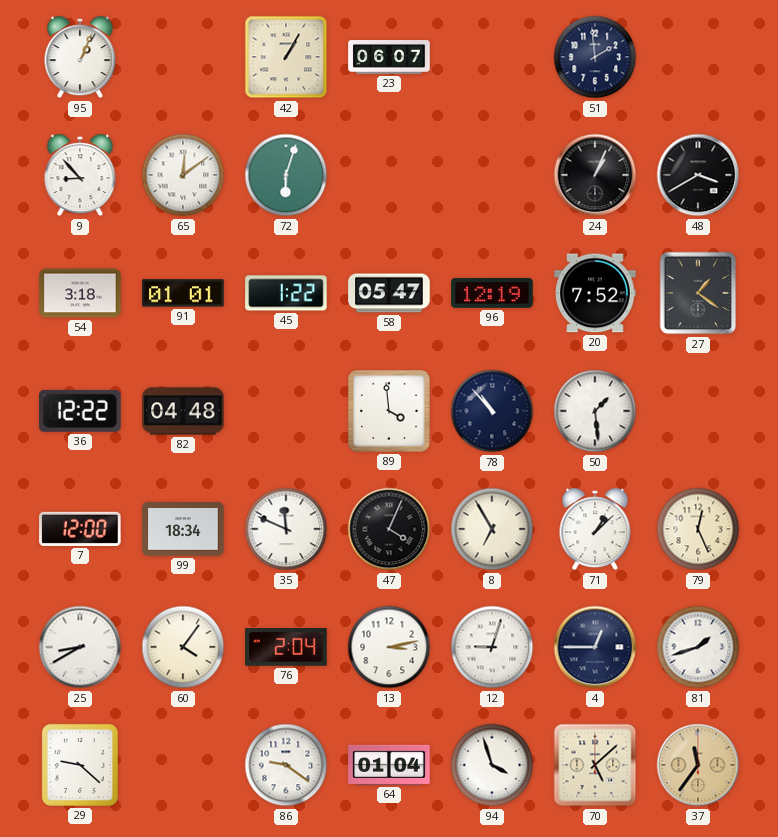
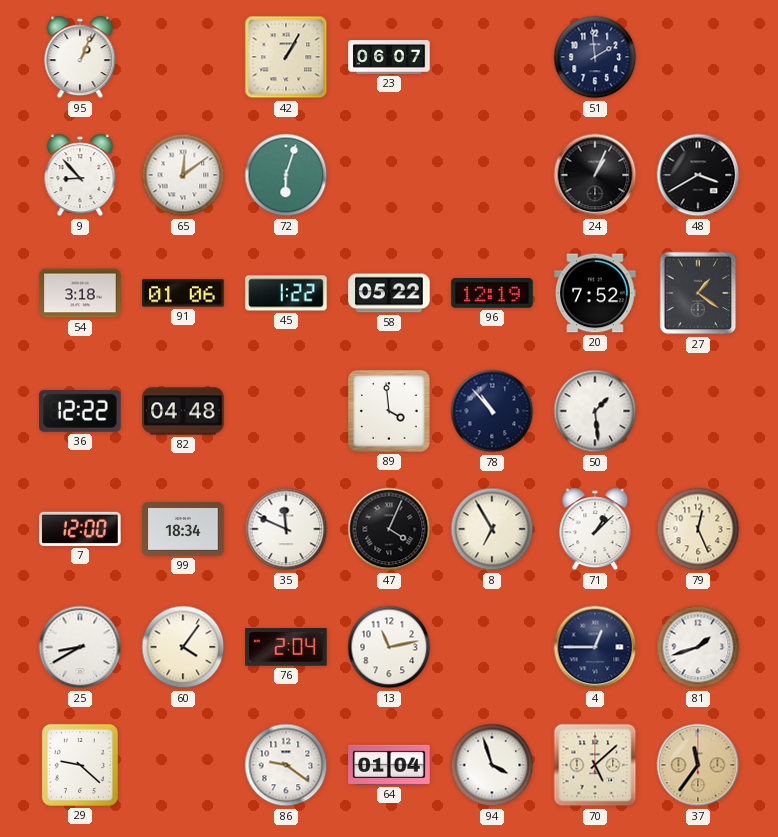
91: 01:01 -> 01:06 (183, 293)
58: 05:47 -> 05:22 (389, 293)
13: 3:13 -> 11:13 (389, 647)
12: 9:03 -> none (492, 647)
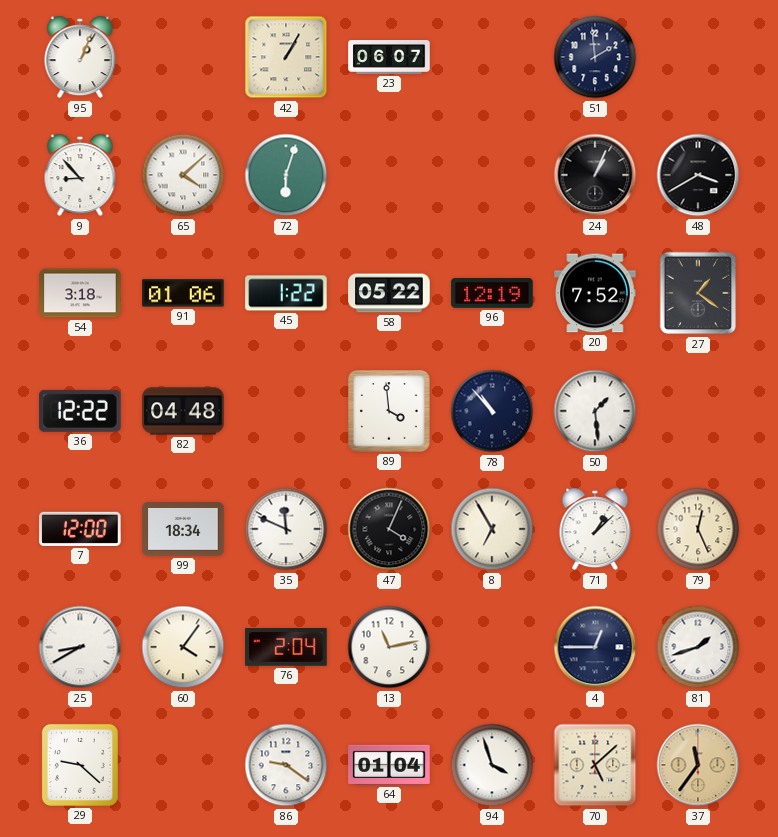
65: 12:09 -> 4:08 (183, 175)
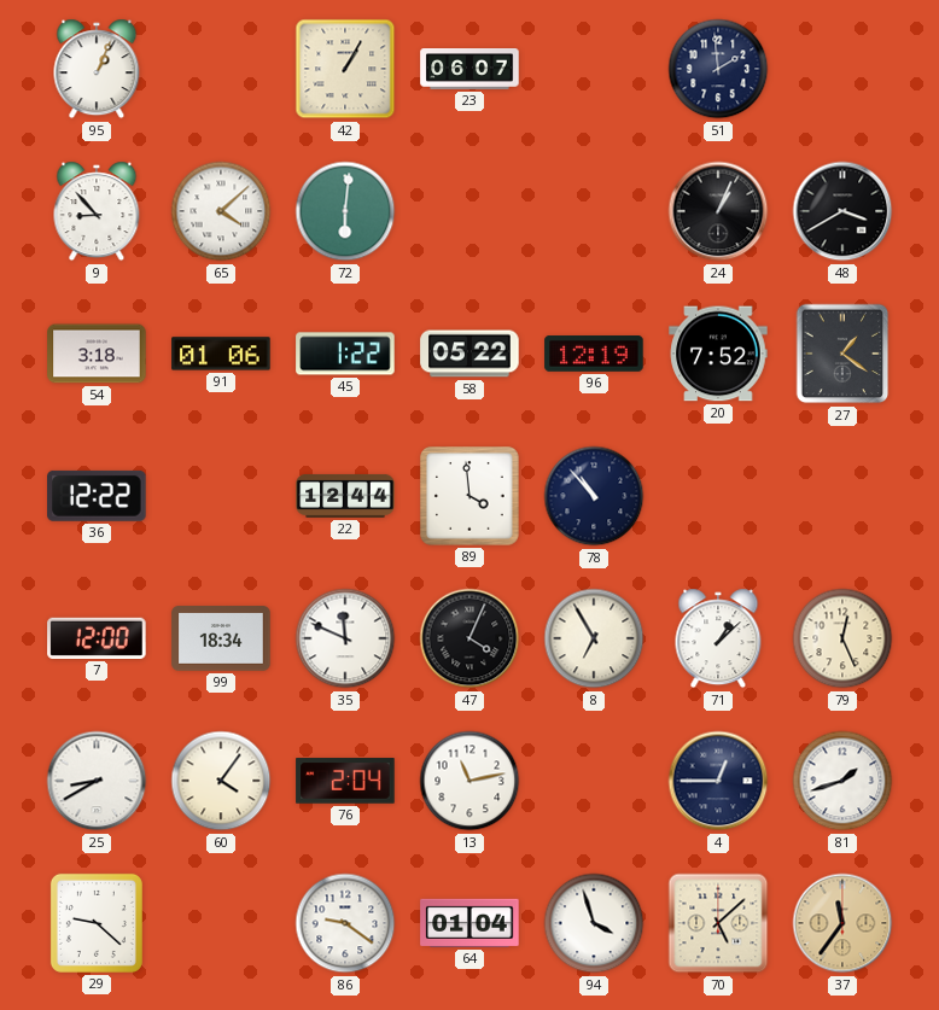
72: 6:03 -> 6:01 (345, 211)
82: 04:48 -> none (183, 411)
22: none -> 12:44 (345, 496)
50: 1:29 -> none (595, 411)
